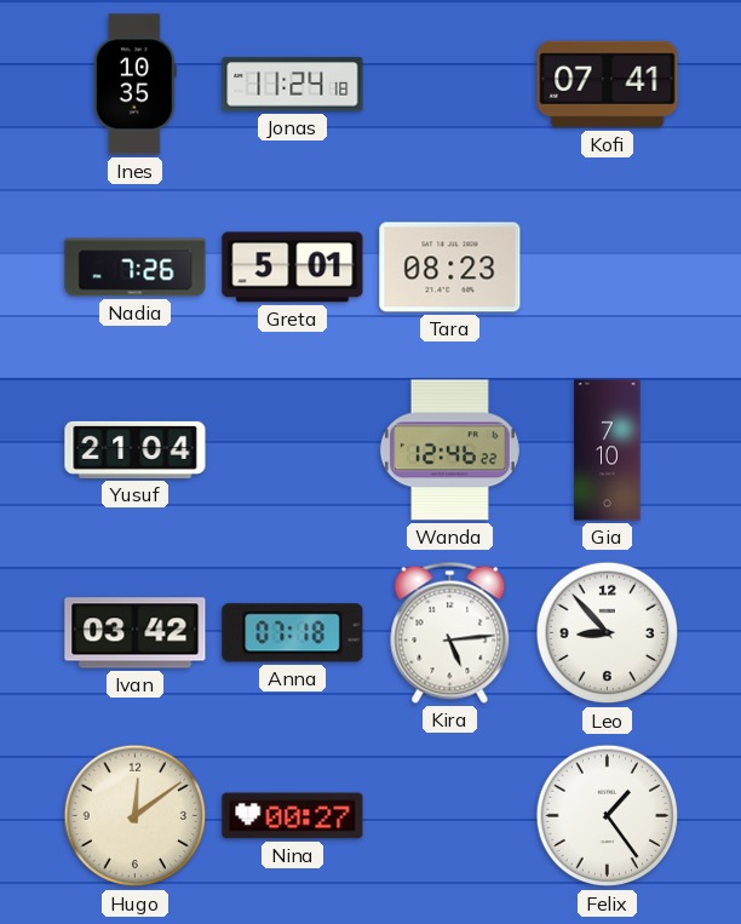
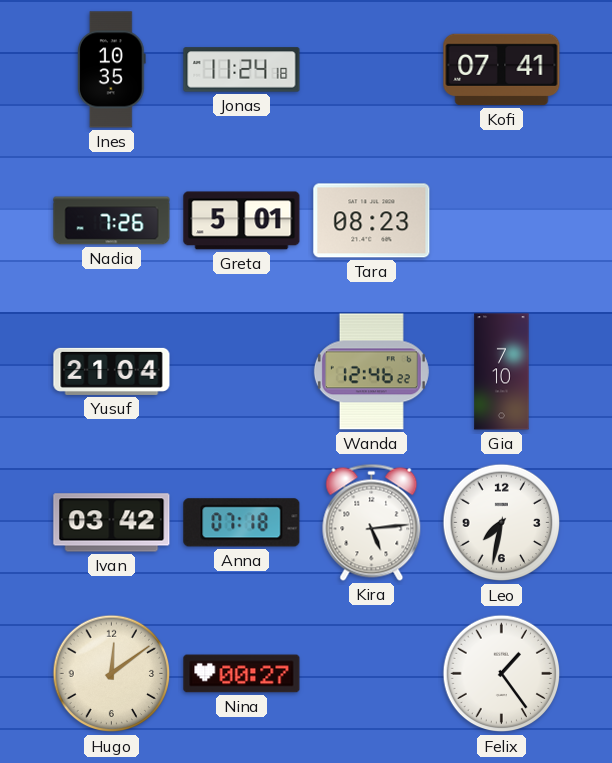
Leo: 8:53 -> 7:32 (502, 523)
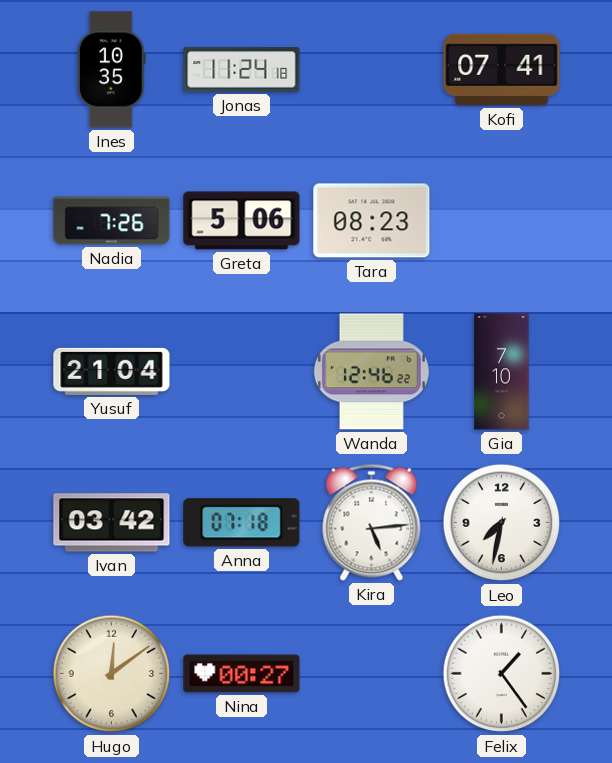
Greta: 5:01 -> 5:06 (242, 221)
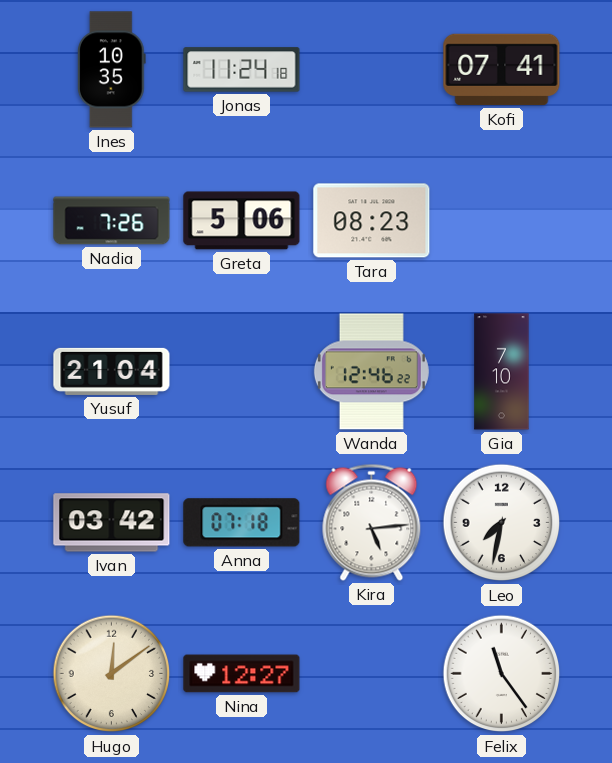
Nina: 00:27 -> 12:27 (242, 674)
Felix: 1:24 -> 11:24 (502, 674)
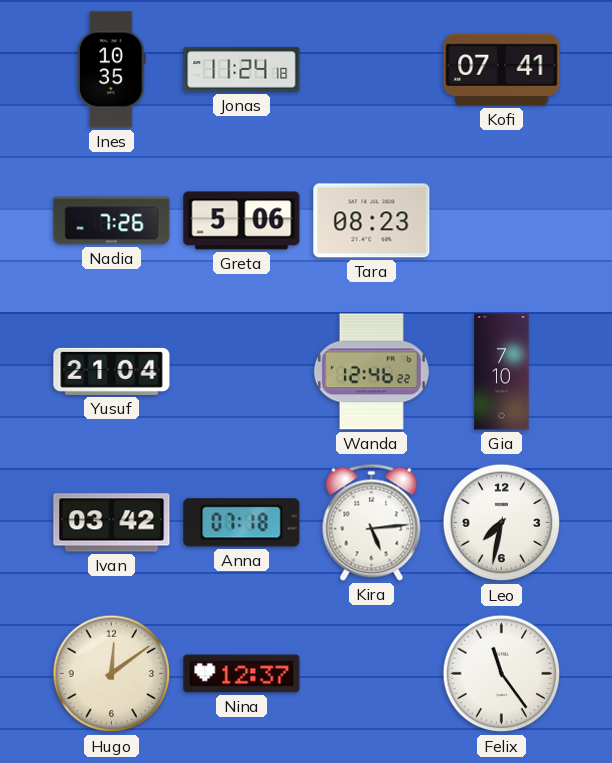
Nina: 12:27 -> 12:37 (242, 674)
